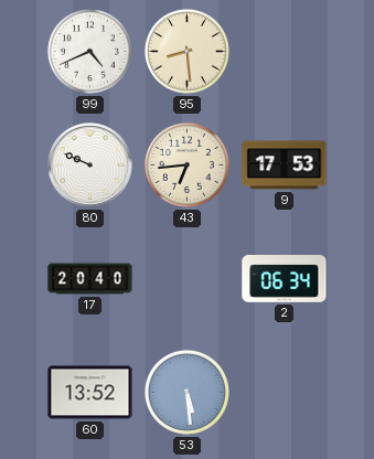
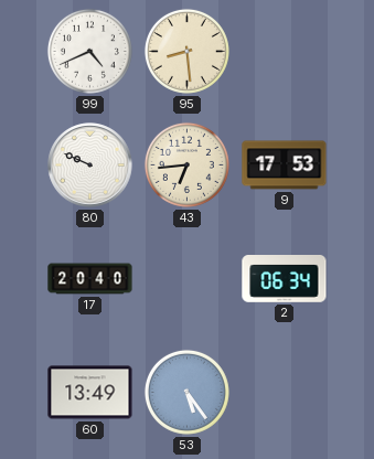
60: 13:52 -> 13:49 (90, 393)
53: 5:29 -> 5:24 (186, 392)
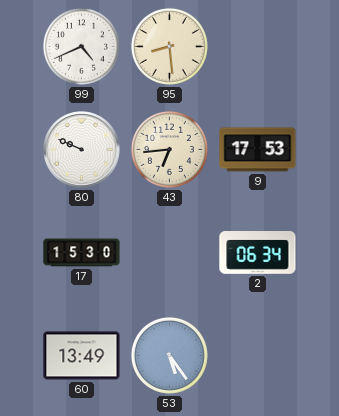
17: 20:40 -> 15:30 (82, 253)
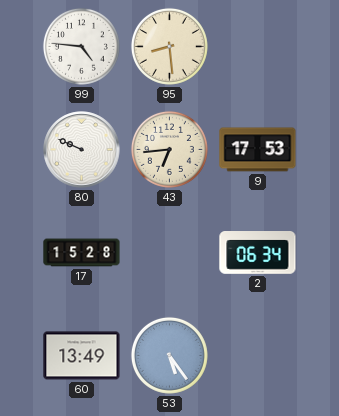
99: 4:41 -> 4:46 (81, 46)
17: 15:30 -> 15:28 (82, 253)
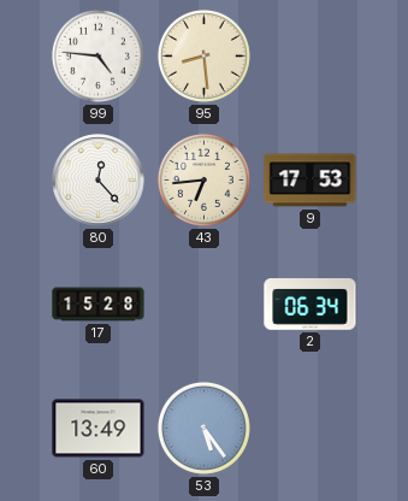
80: 9:49 -> 12:23 (99, 181)
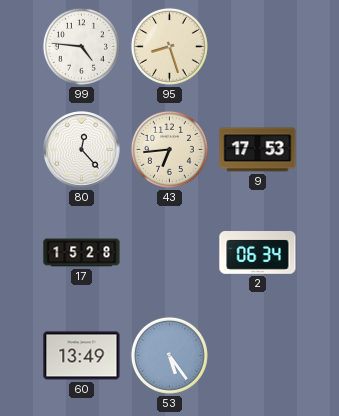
95: 8:29 -> 8:27 (169, 46)
